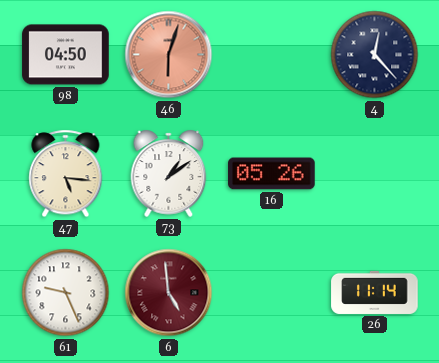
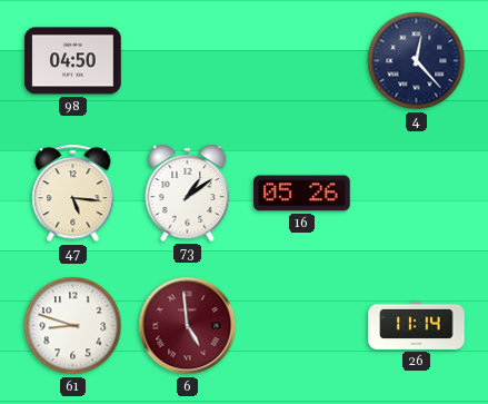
46: 6:03 -> none (169, 55)
61: 9:26 -> 8:48 (73, 326)
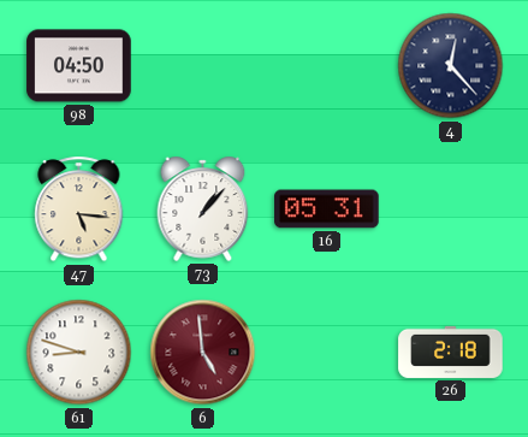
73: 1:09 -> 1:07 (203, 208)
16: 05:26 -> 05:31 (327, 209)
26: 11:14 -> 2:18 (451, 352)
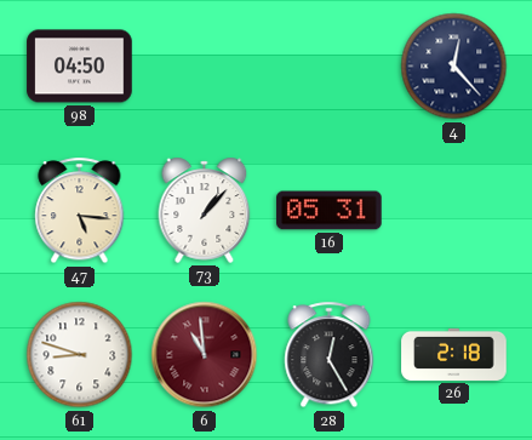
6: 4:59 -> 10:59 (205, 355)
28: none -> 12:25 (330, 355)
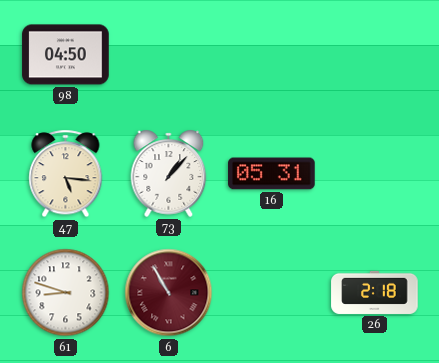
4: 12:23 -> none (454, 67)
6: 10:59 -> 10:55 (169, 293)
28: 12:25 -> none (330, 355)
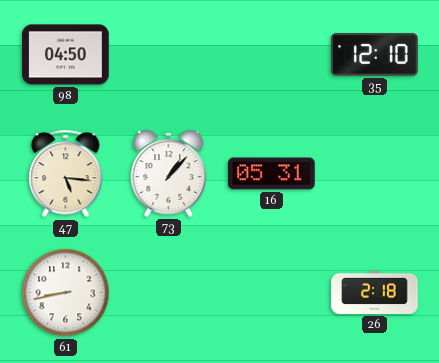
35: none -> 12:10 (375, 55)
61: 8:48 -> 8:43 (66, 293)
6: 10:55 -> none (169, 293)
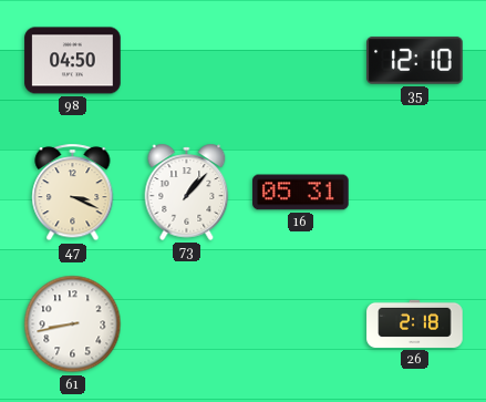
47: 5:16 -> 3:19 (73, 193)
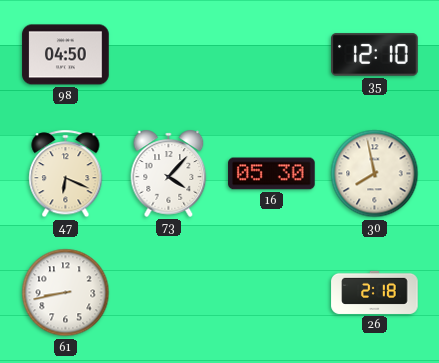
47: 3:19 -> 6:19 (66, 174)
73: 1:07 -> 4:07 (169, 173)
16: 05:31 -> 05:30 (272, 174)
30: none -> 7:58 (375, 174)
